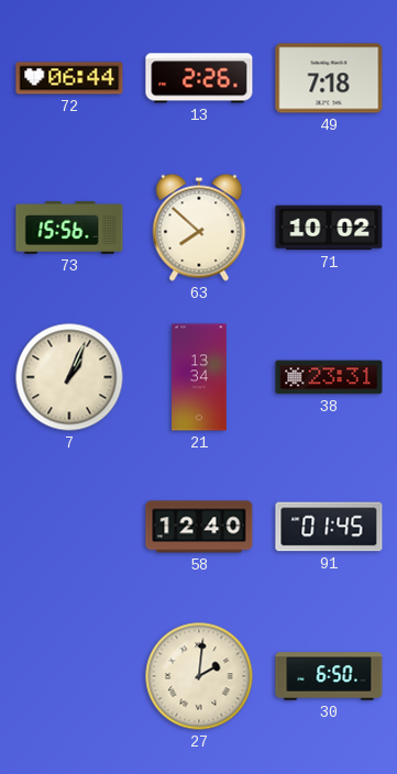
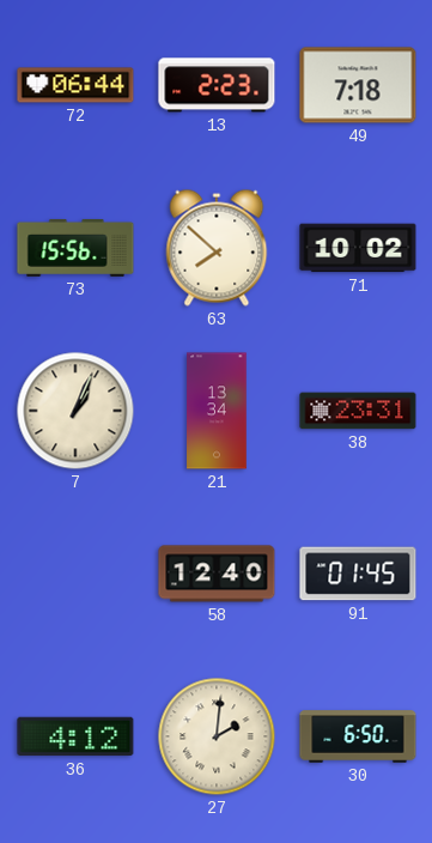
13: 2:26 -> 2:23 (217, 85)
36: none -> 4:12 (75, 736)
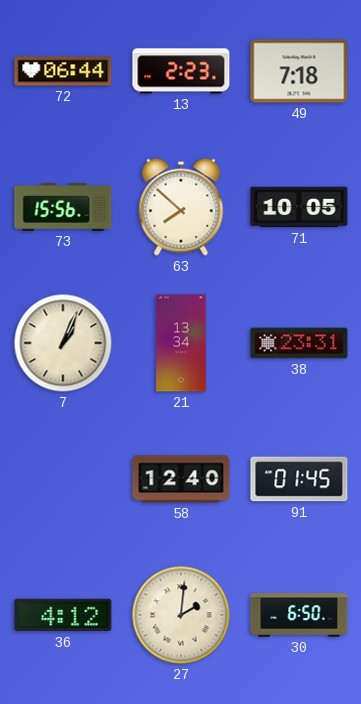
71: 10:02 -> 10:05 (299, 207)
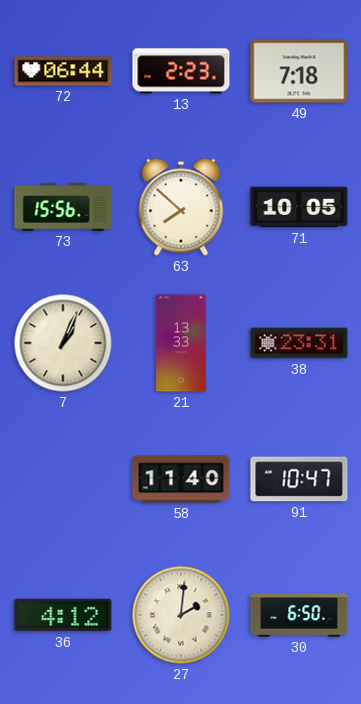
21: 13:34 -> 13:33 (181, 343)
58: 12:40 -> 11:40 (181, 479)
91: 01:45 -> 10:47 (299, 479)
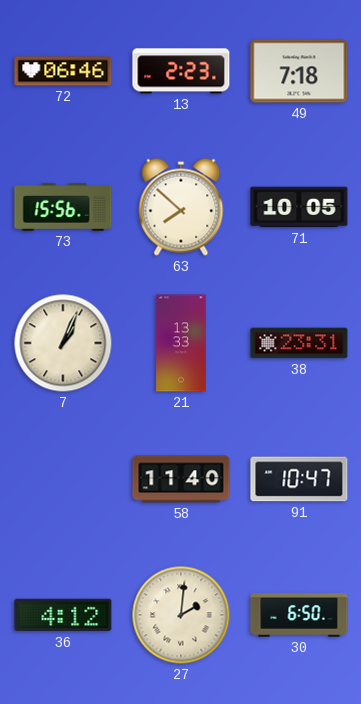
72: 06:44 -> 06:46 (63, 71)
